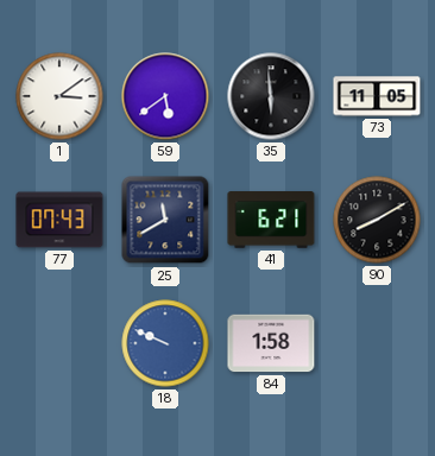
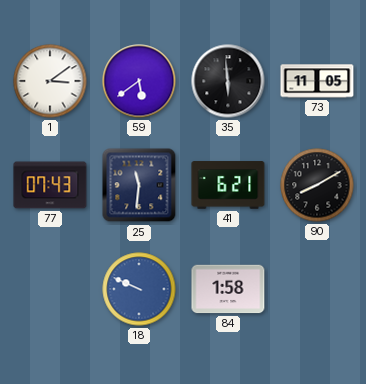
25: 11:40 -> 11:31 (139, 185)
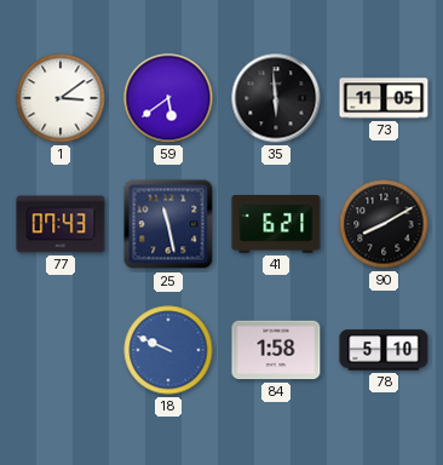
25: 11:31 -> 11:28 (168, 224)
78: none -> 5:10 (384, 350)
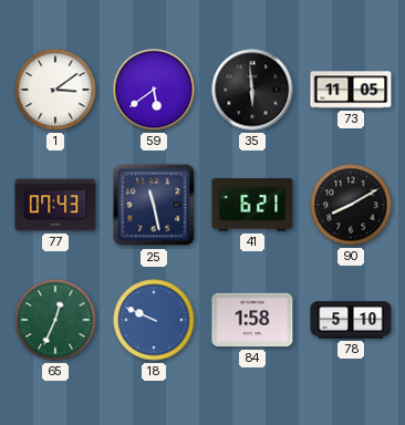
65: none -> 12:34 (55, 320)
